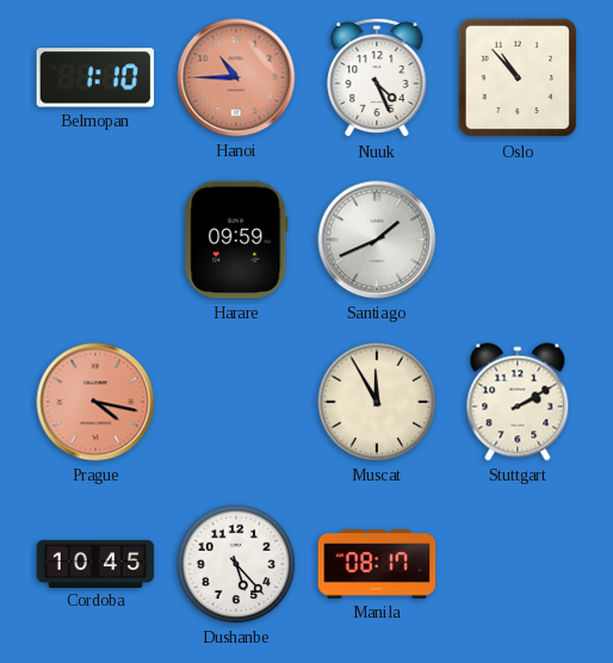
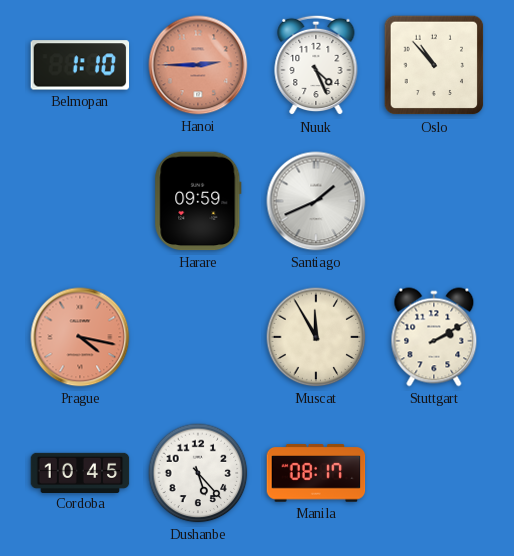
Hanoi: 10:45 -> 2:45 (198, 65)
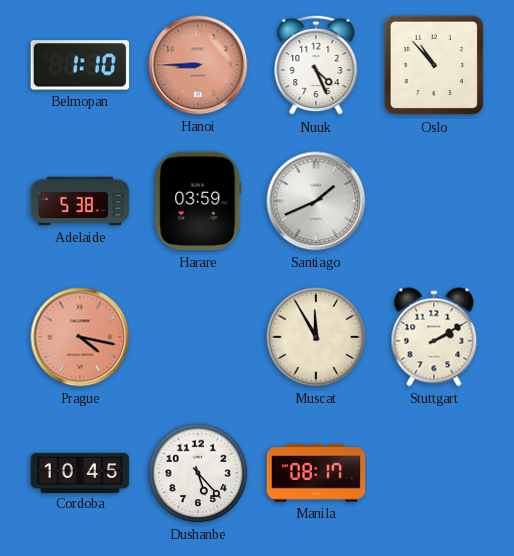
Hanoi: 2:45 -> 8:45 (198, 65)
Adelaide: none -> 5:38 (80, 201)
Harare: 09:59 -> 03:59 (198, 201)
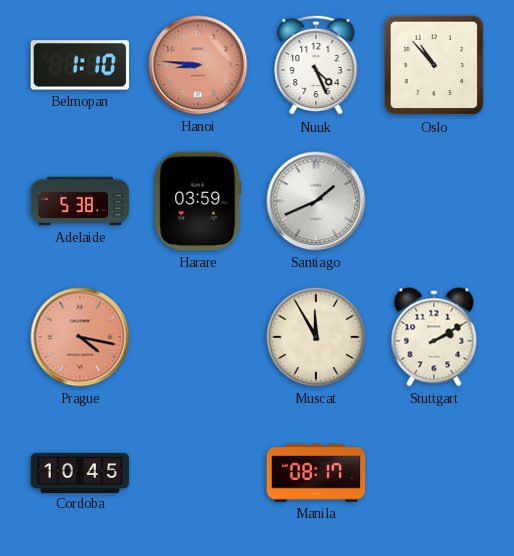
Hanoi: 8:45 -> 8:46 (198, 65)
Dushanbe: 5:23 -> none (198, 473)
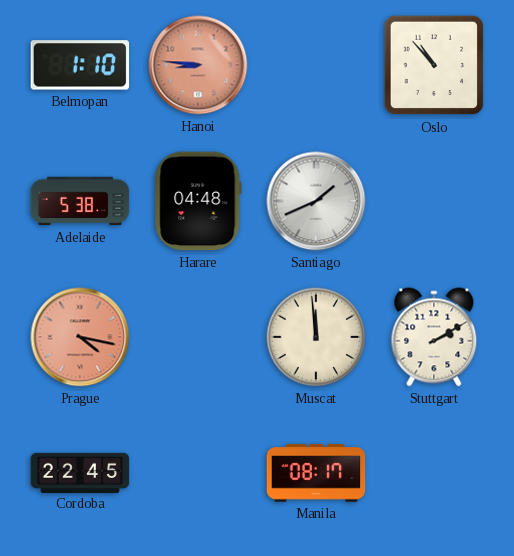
Nuuk: 4:26 -> none (316, 65)
Harare: 03:59 -> 04:48 (198, 201)
Muscat: 11:55 -> 11:59 (316, 337)
Cordoba: 10:45 -> 22:45 (80, 472)
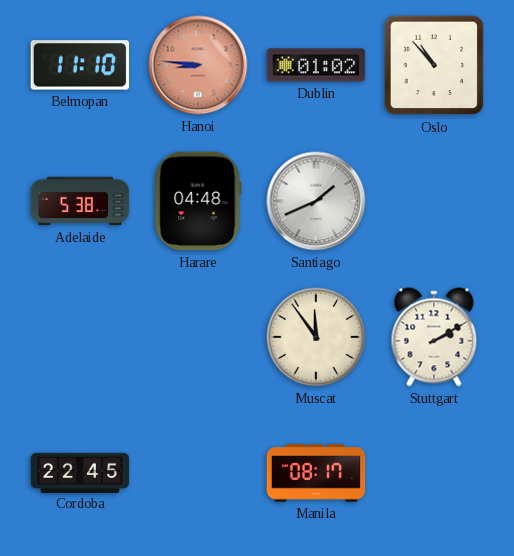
Belmopan: 1:10 -> 11:10 (80, 65)
Dublin: none -> 01:02 (316, 65)
Prague: 4:17 -> none (80, 337)
Muscat: 11:59 -> 11:54 (316, 337)
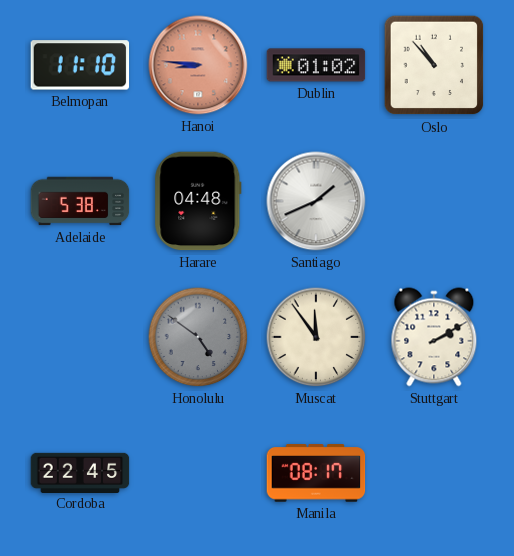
Honolulu: none -> 4:51 (198, 337)
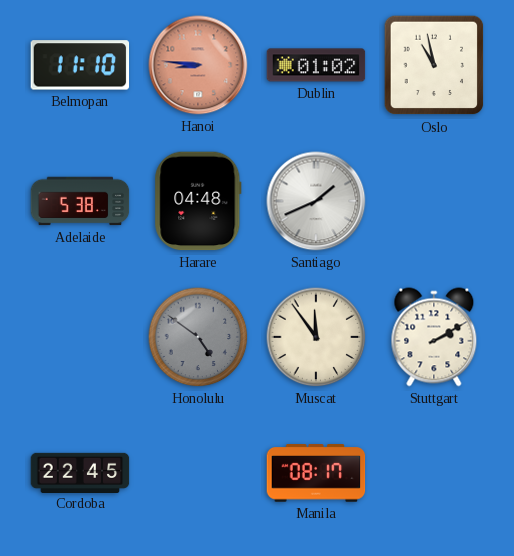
Oslo: 10:53 -> 10:58 (434, 65)
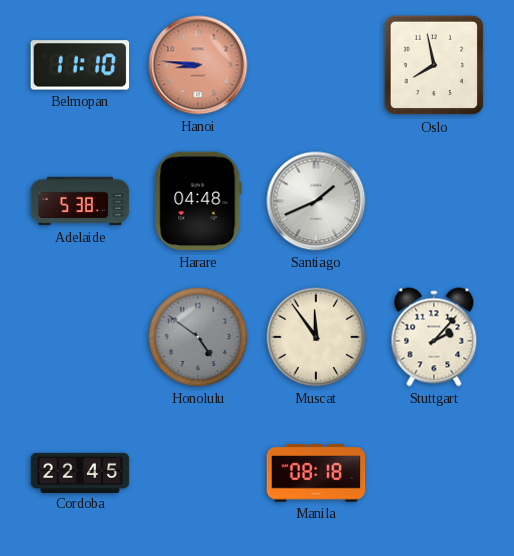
Dublin: 01:02 -> none (316, 65)
Oslo: 10:58 -> 7:58 (434, 65)
Stuttgart: 2:10 -> 2:07 (434, 337)
Manila: 08:17 -> 08:18 (316, 473)
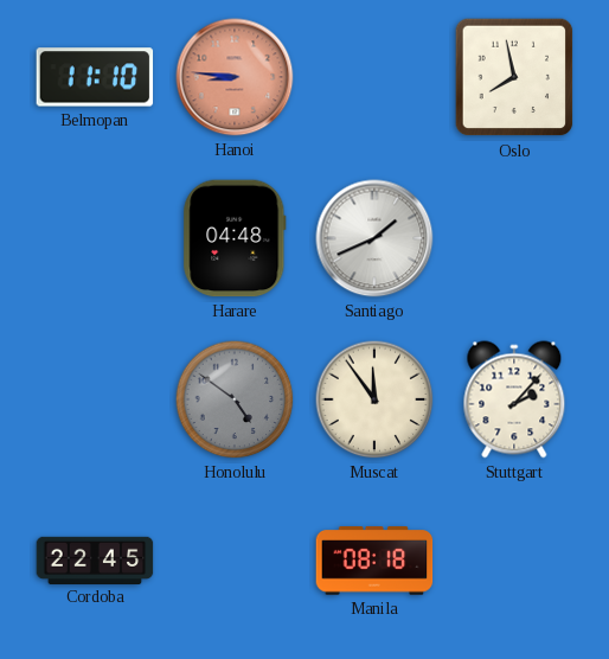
Adelaide: 5:38 -> none (80, 201)
